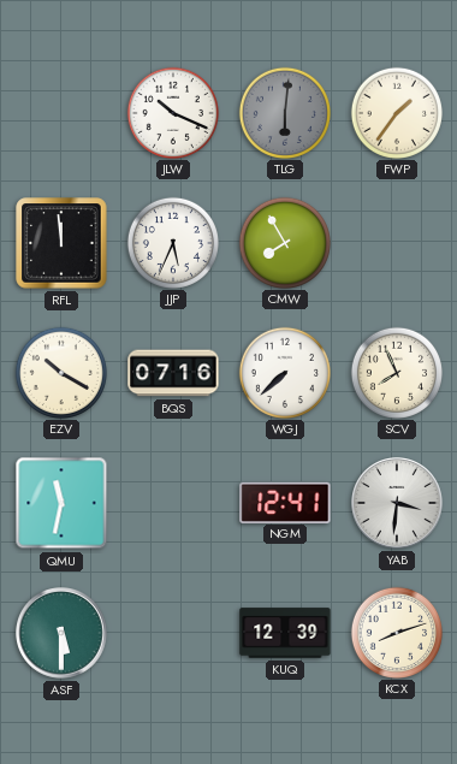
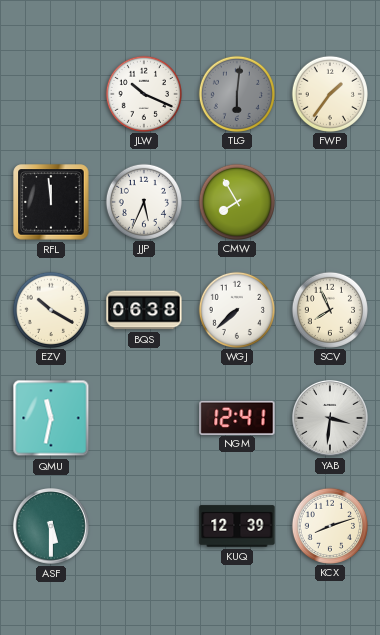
BQS: 07:16 -> 06:38 (144, 310)
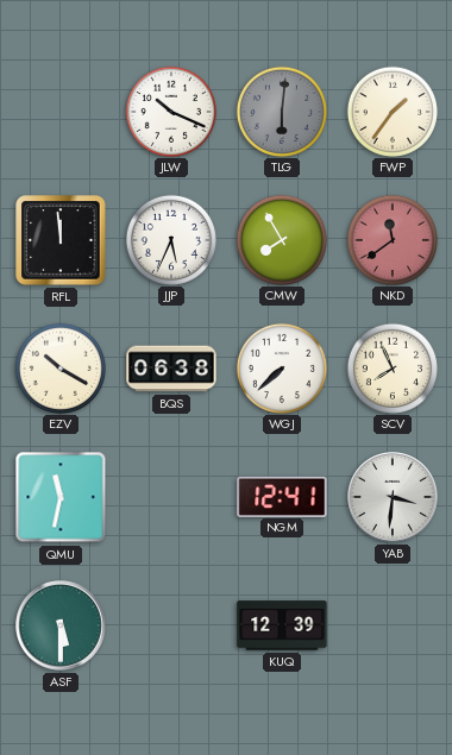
NKD: none -> 11:39 (391, 239)
KCX: 8:12 -> none (329, 525)
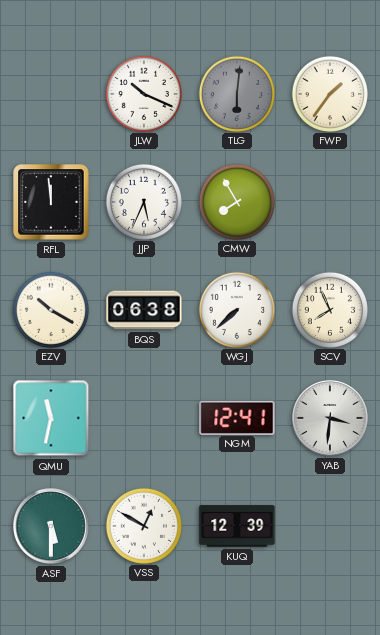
NKD: 11:39 -> none (391, 239)
VSS: none -> 12:50 (143, 525)
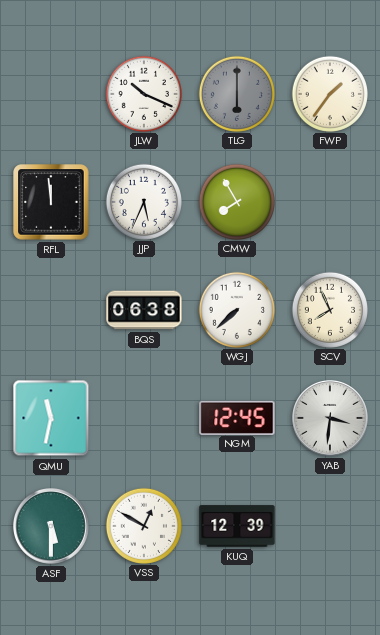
TLG: 6:01 -> 6:00 (236, 93)
EZV: 10:20 -> none (50, 309)
NGM: 12:41 -> 12:45 (237, 417)
